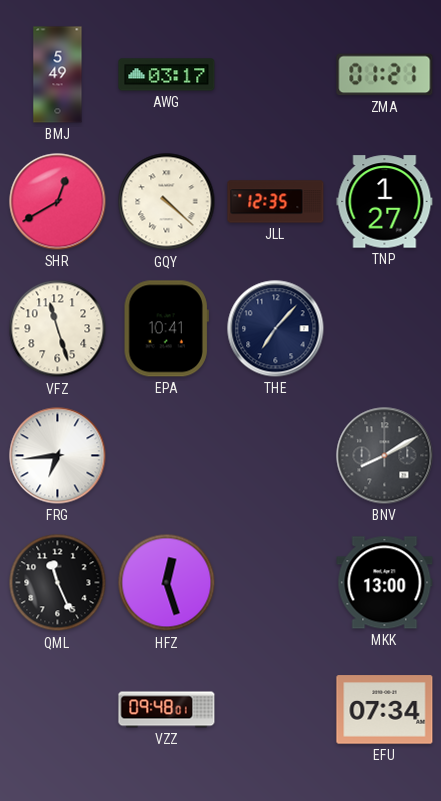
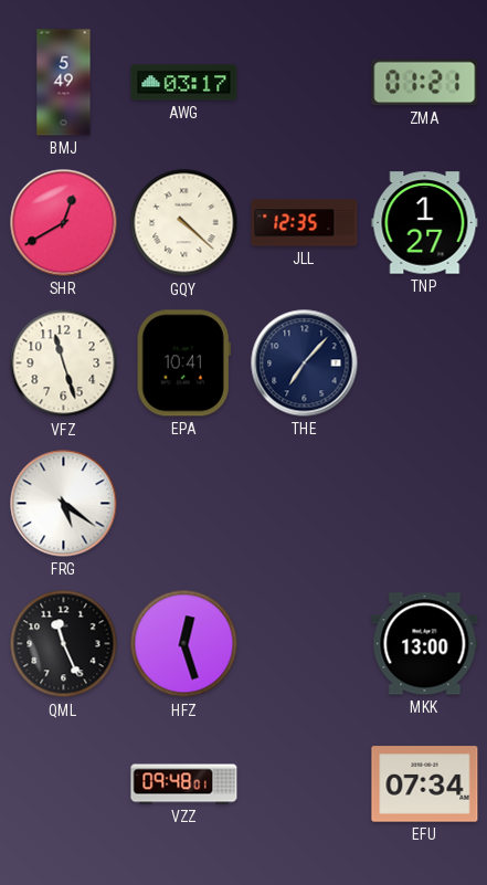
FRG: 6:44 -> 5:21 (64, 504)
BNV: 8:10 -> none (385, 456)
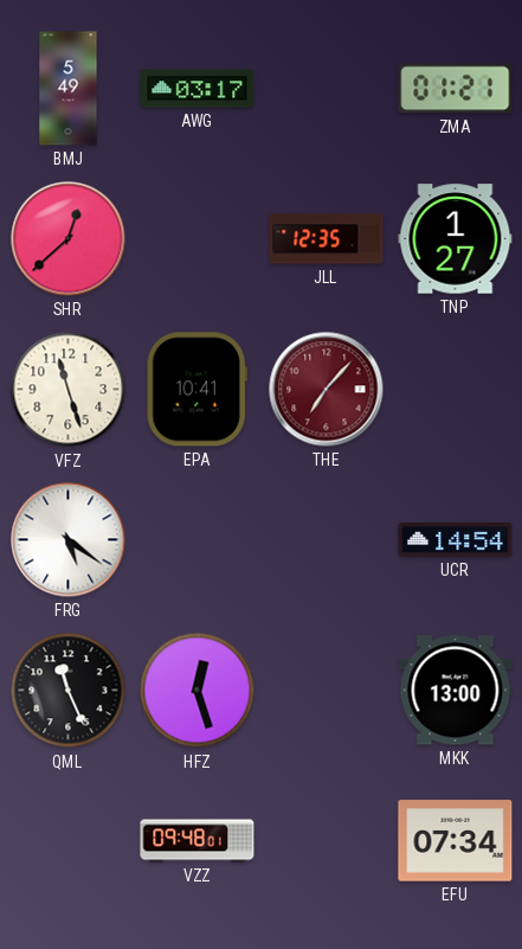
SHR: 12:40 -> 12:38 (69, 239)
GQY: 4:22 -> none (184, 223)
THE dial: navy -> burgundy (327, 390)
UCR: none -> 14:54 (456, 540)
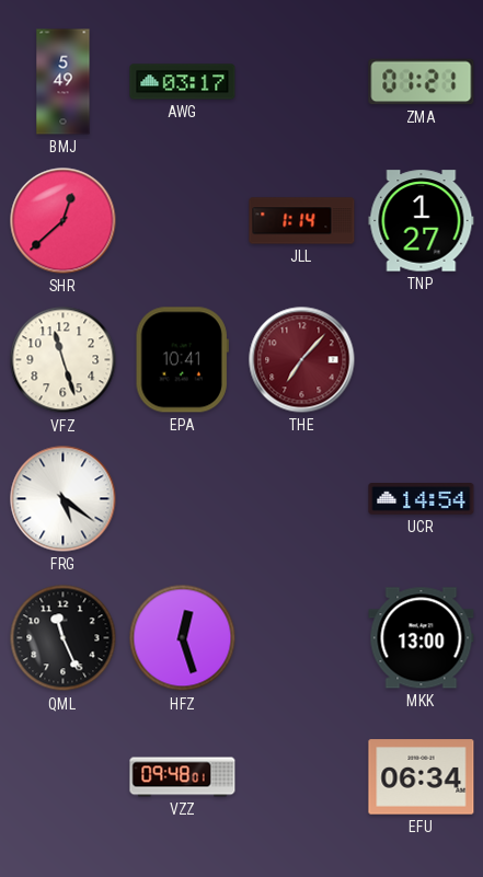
JLL: 12:35 -> 1:14 (302, 221)
EFU: 07:34 -> 06:34 (422, 777)
